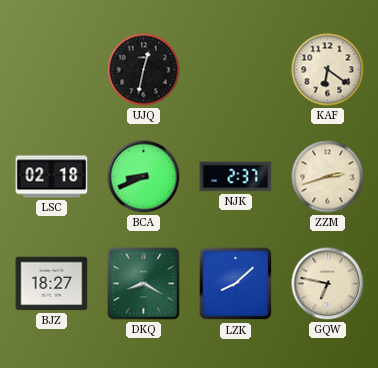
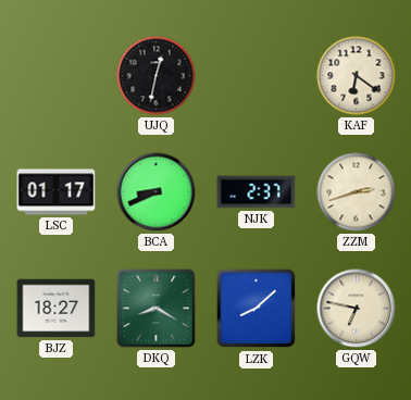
LSC: 02:18 -> 01:17 (57, 192)
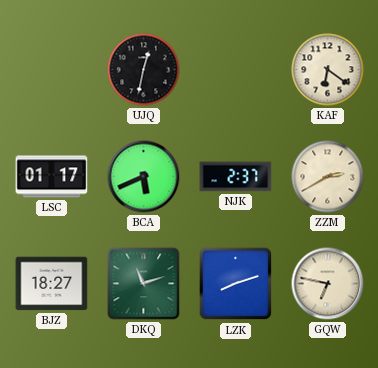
BCA: 8:41 -> 5:41 (144, 177)
ZZM: 2:42 -> 2:40 (328, 177)
DKQ: 8:20 -> 11:12 (144, 284)
LZK: 8:08 -> 8:12 (236, 284)
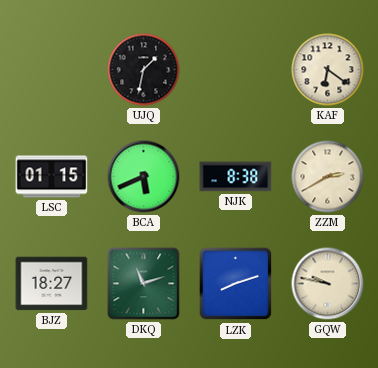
UJQ: 12:32 -> 1:32 (144, 70)
LSC: 01:17 -> 01:15 (52, 177)
NJK: 2:37 -> 8:38 (236, 177)
GQW: 6:47 -> 9:47 (328, 284)
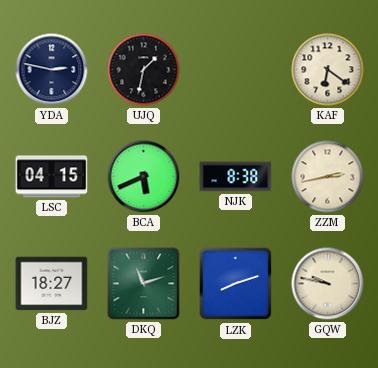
YDA: none -> 2:47 (52, 70)
LSC: 01:15 -> 04:15 (52, 177)
ZZM: 2:40 -> 2:43 (328, 177)
